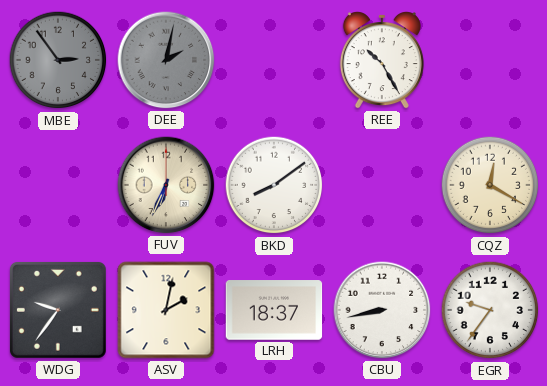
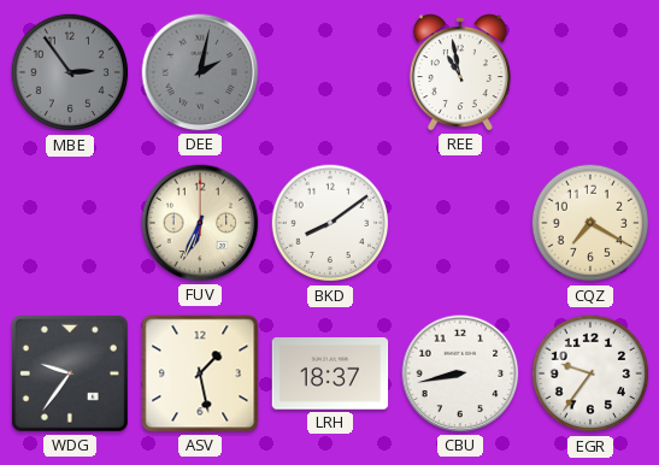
REE: 10:25 -> 10:58 (460, 72)
CQZ: 12:20 -> 7:20 (590, 223)
ASV: 2:02 -> 1:28 (200, 373)
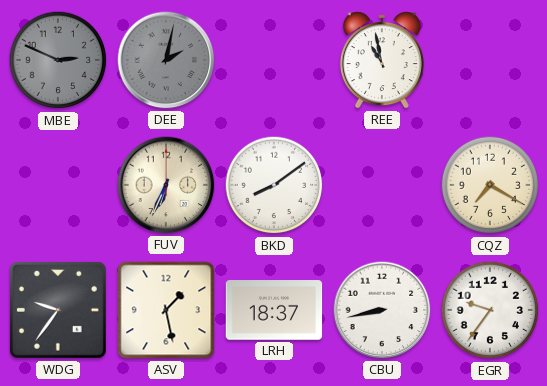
MBE: 2:54 -> 2:49 (58, 60)
